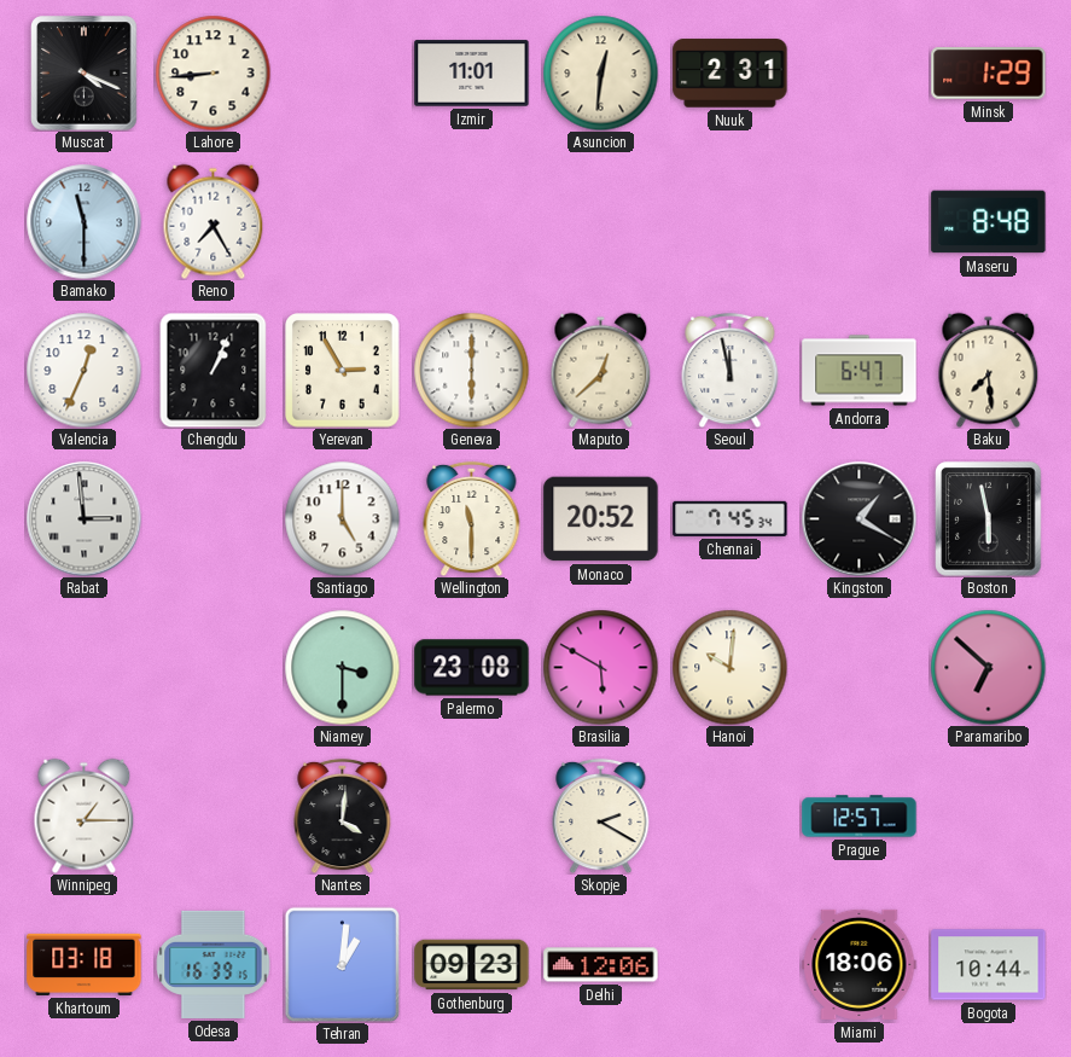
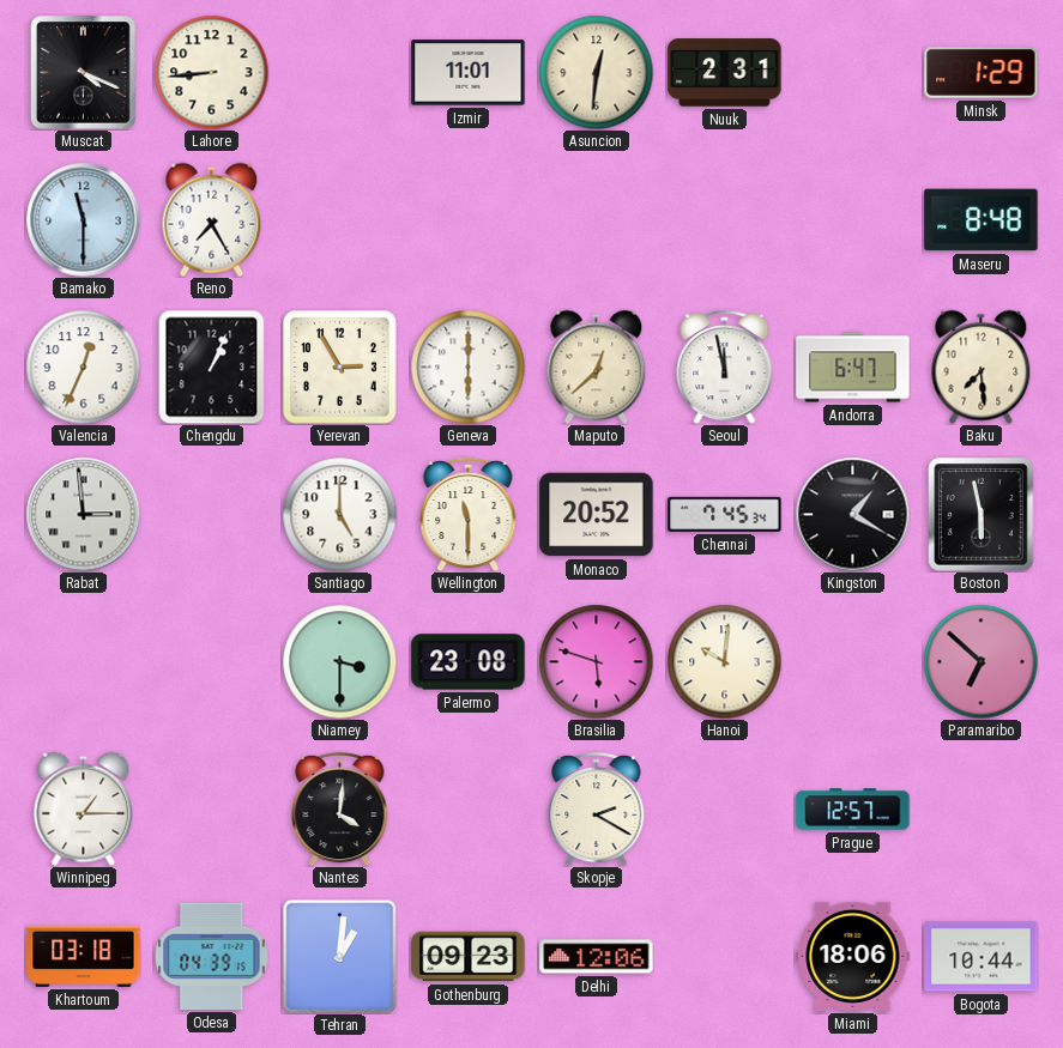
Brasilia: 5:50 -> 5:48 (596, 661)
Odesa: 16:39 -> 04:39 (211, 956)
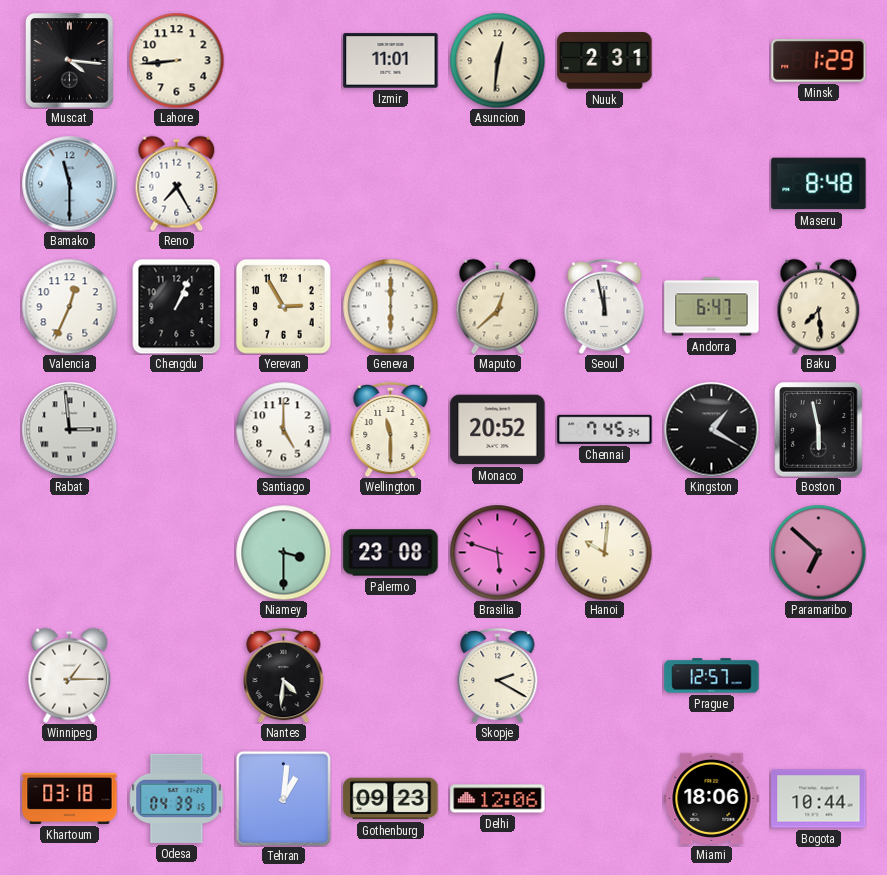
Muscat: 4:19 -> 4:16 (70, 61)
Nantes: 4:01 -> 4:31 (284, 675)
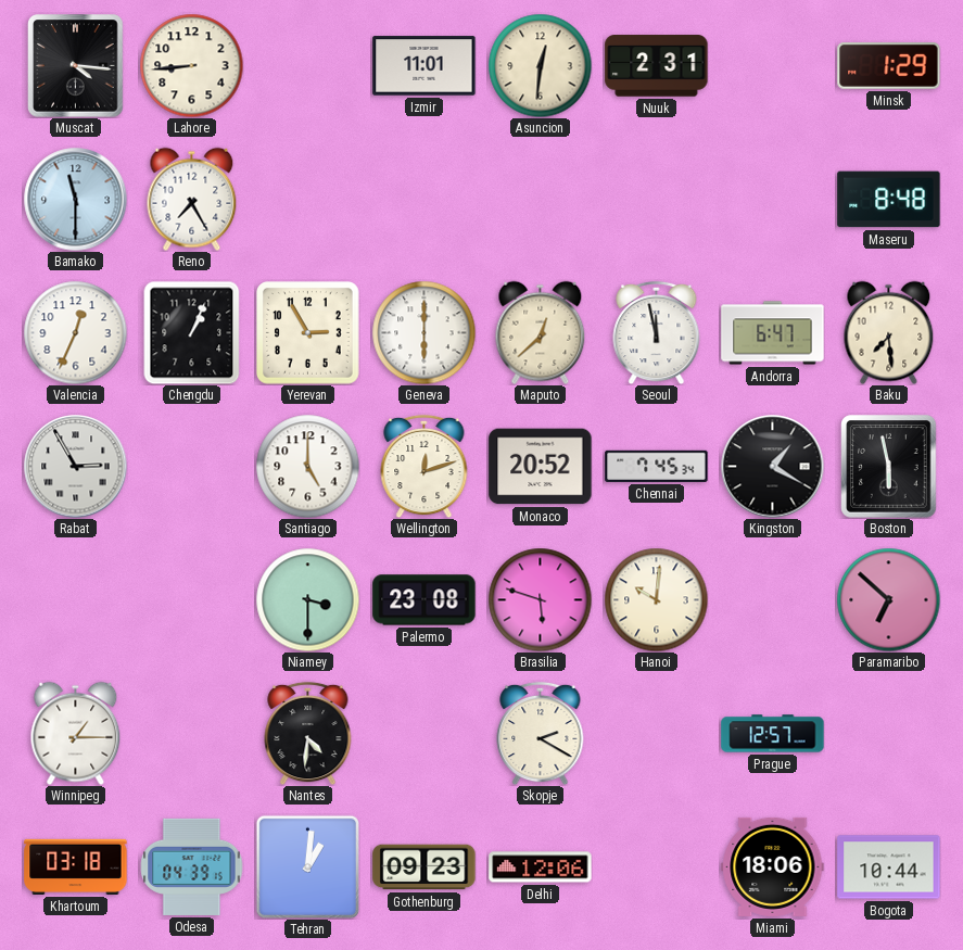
Rabat: 2:59 -> 2:55 (75, 466)
Wellington: 11:30 -> 12:12 (425, 466)
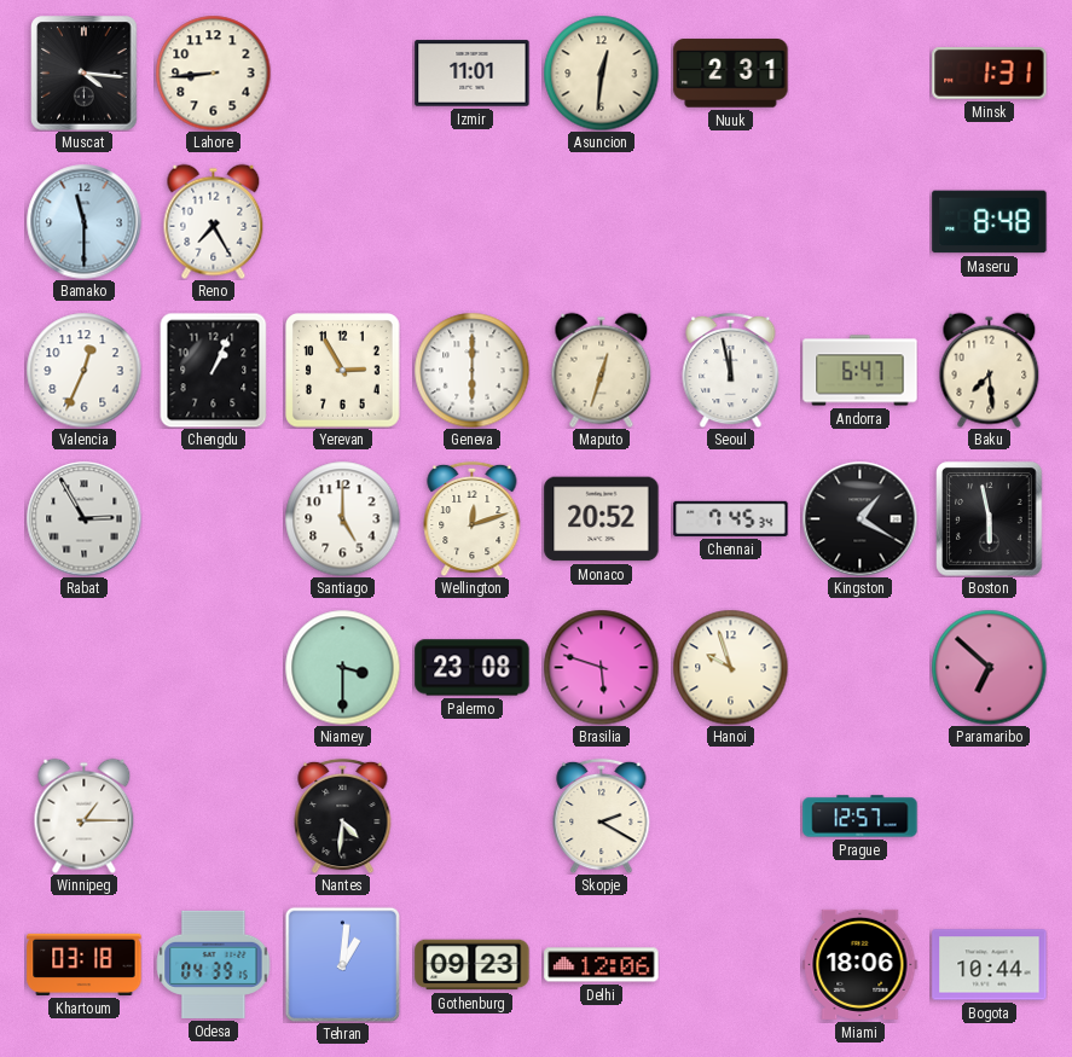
Minsk: 1:29 -> 1:31 (990, 74)
Maputo: 12:38 -> 12:33 (602, 370)
Hanoi: 10:01 -> 9:57 (730, 667)
